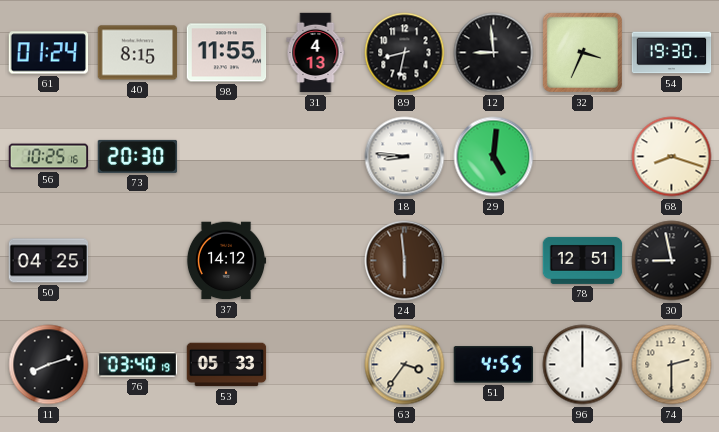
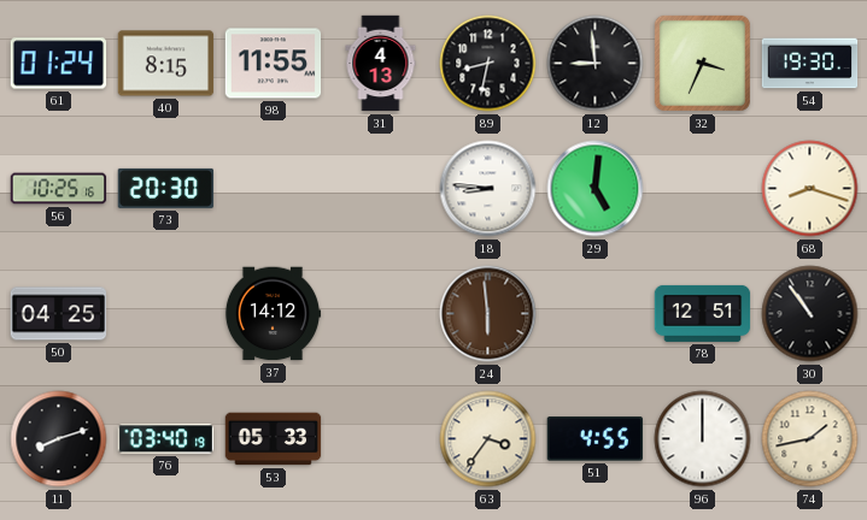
30: 8:58 -> 10:54 (810, 314)
74: 2:30 -> 1:43 (810, 439)
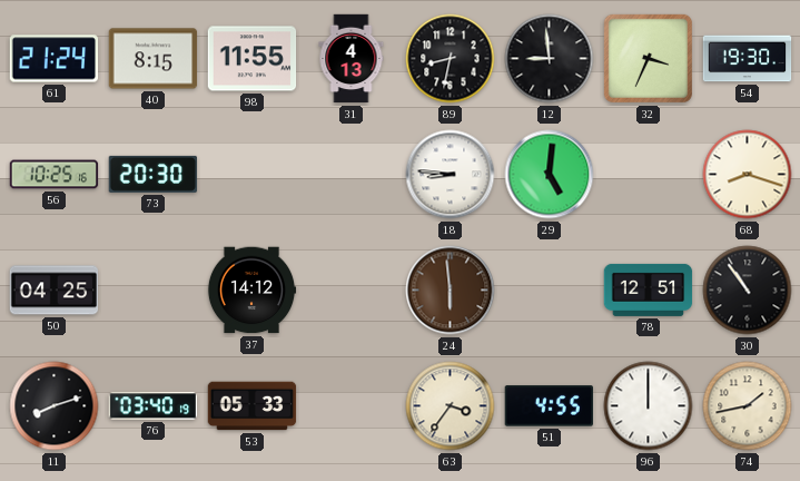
61: 01:24 -> 21:24 (55, 59)
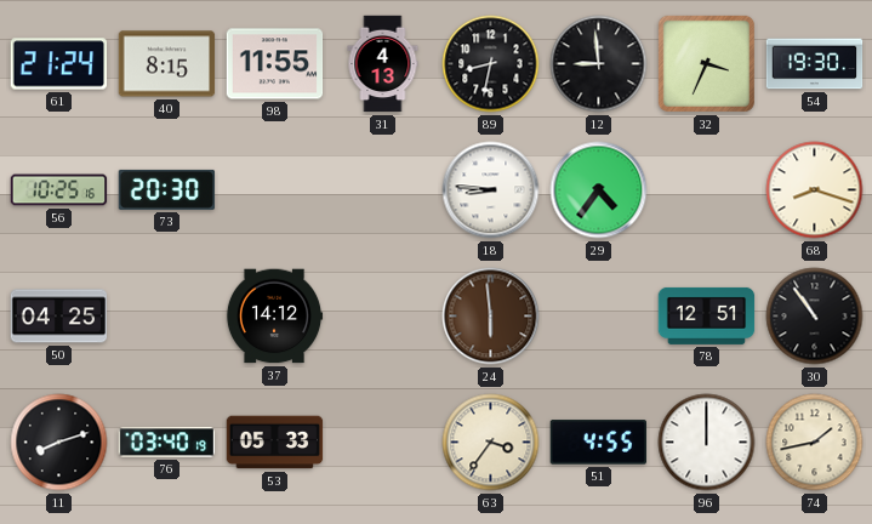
29: 5:01 -> 4:36 (599, 190)
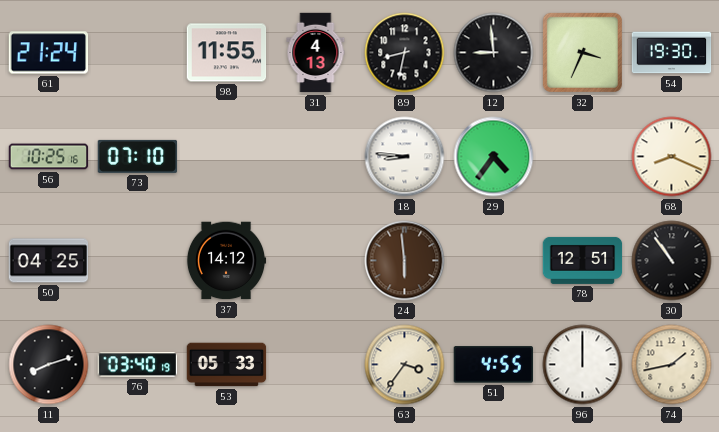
40: 8:15 -> none (167, 64)
73: 20:30 -> 07:10 (138, 156)
68: 8:18 -> 8:19 (672, 157)
